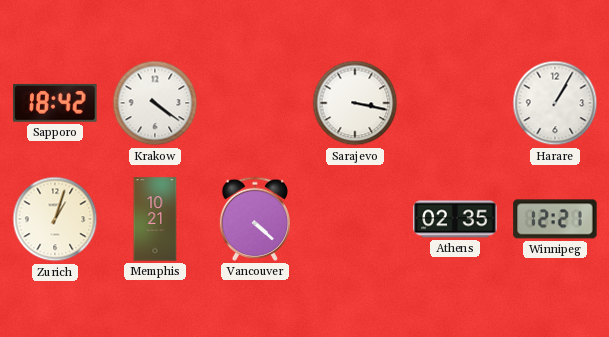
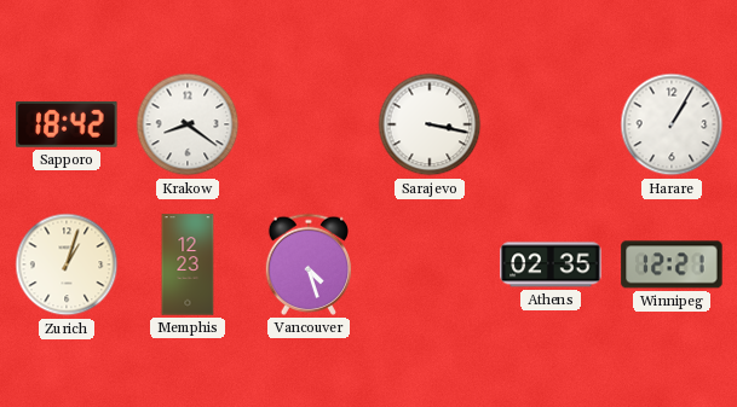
Krakow: 4:21 -> 8:21 (188, 124)
Memphis: 10:21 -> 12:23 (188, 264)
Vancouver: 4:22 -> 4:27 (309, 264)
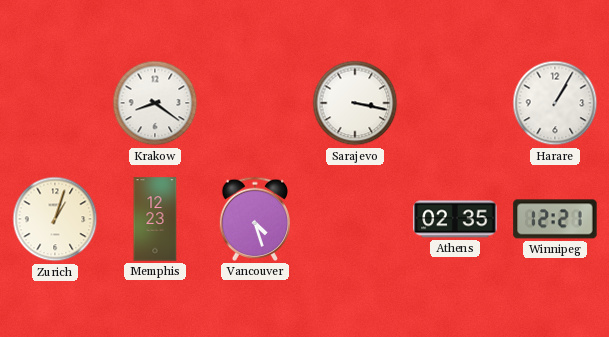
Sapporo: 18:42 -> none (67, 124)
